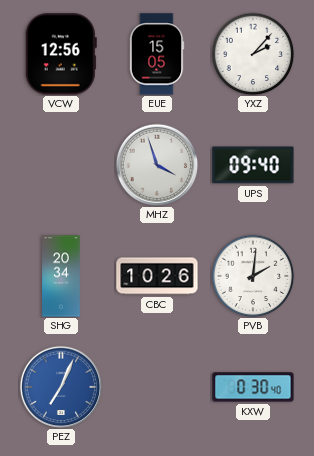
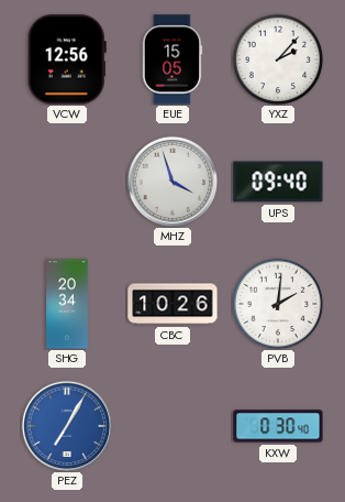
PEZ: 7:04 -> 7:05 (67, 426)
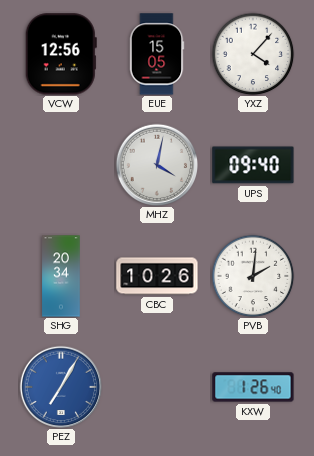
YXZ: 2:07 -> 4:07 (253, 54)
MHZ: 3:57 -> 4:02 (157, 165)
KXW: 0:30 -> 1:26 (253, 387)
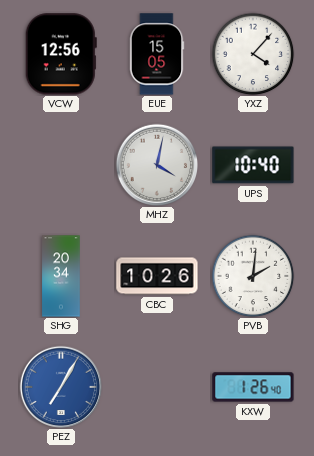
UPS: 09:40 -> 10:40 (253, 165)
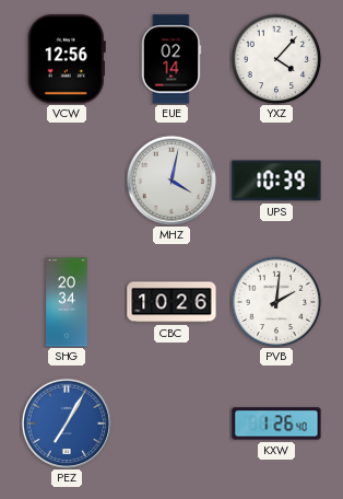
EUE: 15:05 -> 02:14 (171, 59)
UPS: 10:40 -> 10:39 (276, 181)
